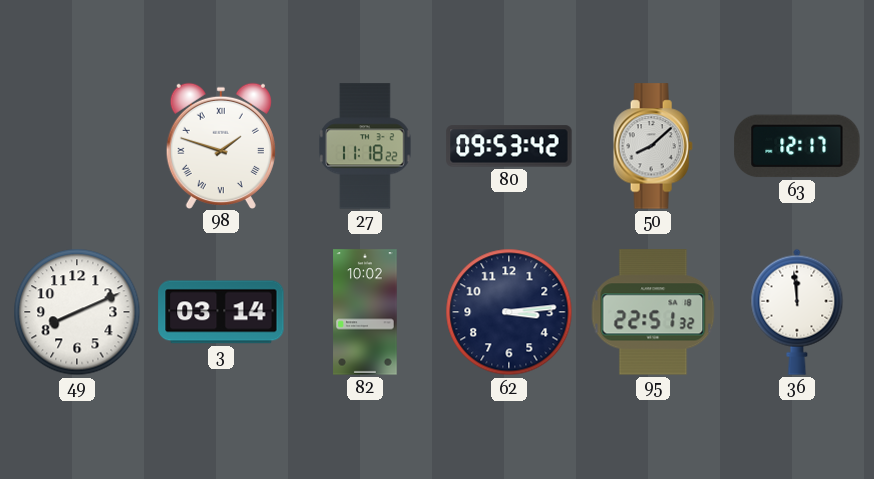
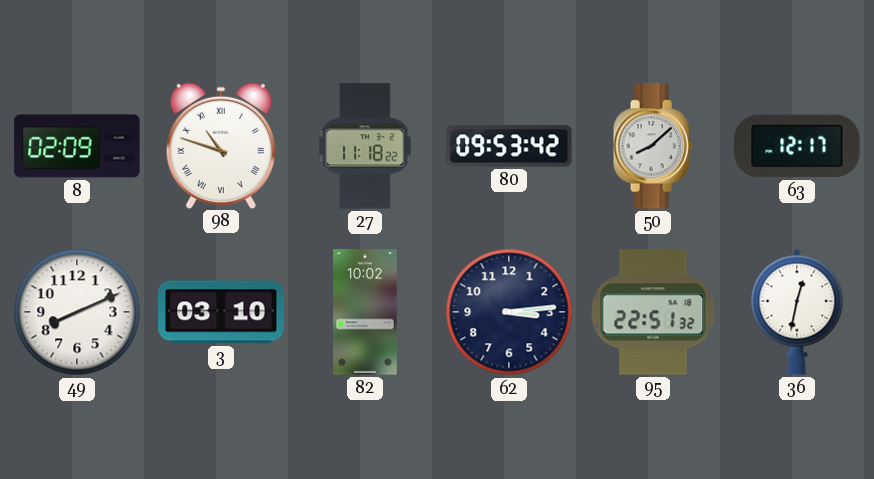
8: none -> 02:09 (77, 146)
98: 1:48 -> 10:48 (221, 145)
3: 03:14 -> 03:10 (221, 312)
36: 11:59 -> 12:32 (797, 312)
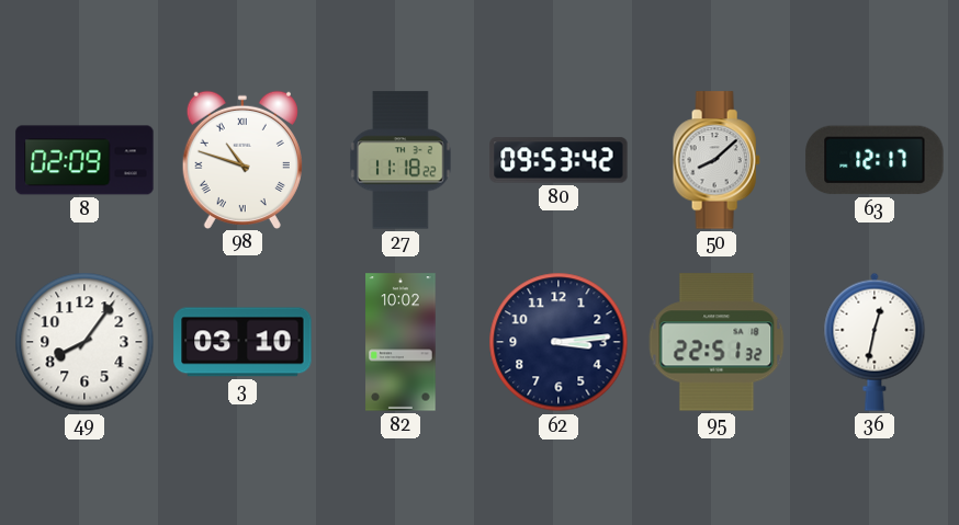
49: 8:11 -> 8:06 (84, 342)
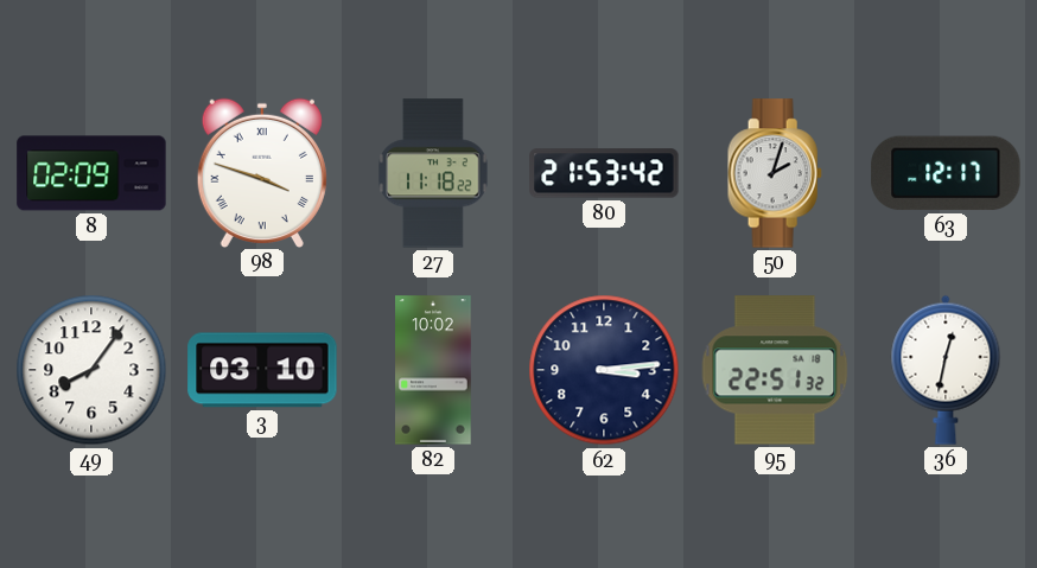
98: 10:48 -> 3:48 (262, 172)
80: 09:53 -> 21:53 (604, 173)
50: 8:08 -> 2:03 (775, 173)
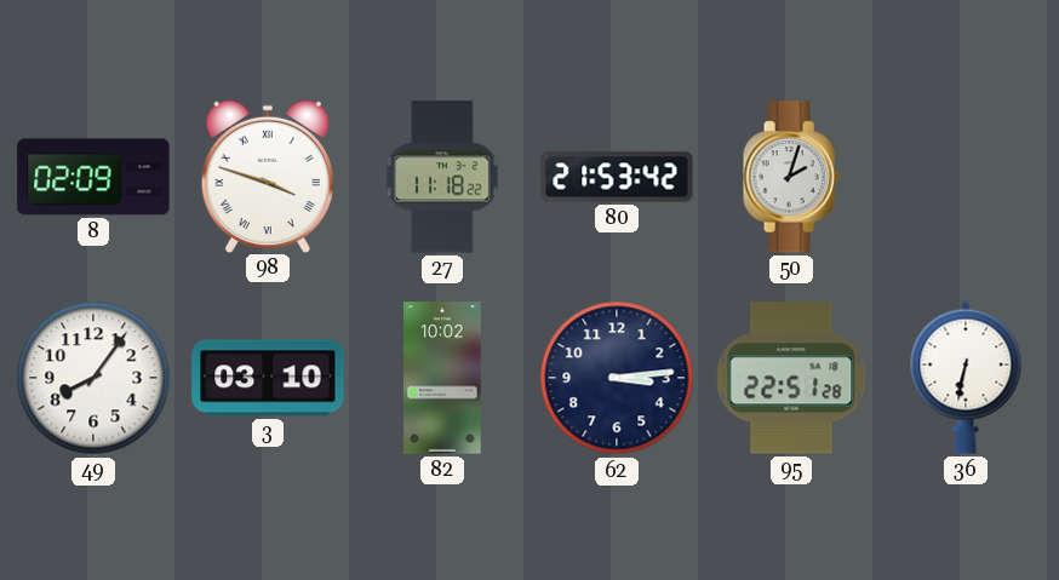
63: 12:17 -> none (946, 173)
95: 22:51:32 -> 22:51:28 (791, 378)
36: 12:32 -> 6:32 (966, 378)
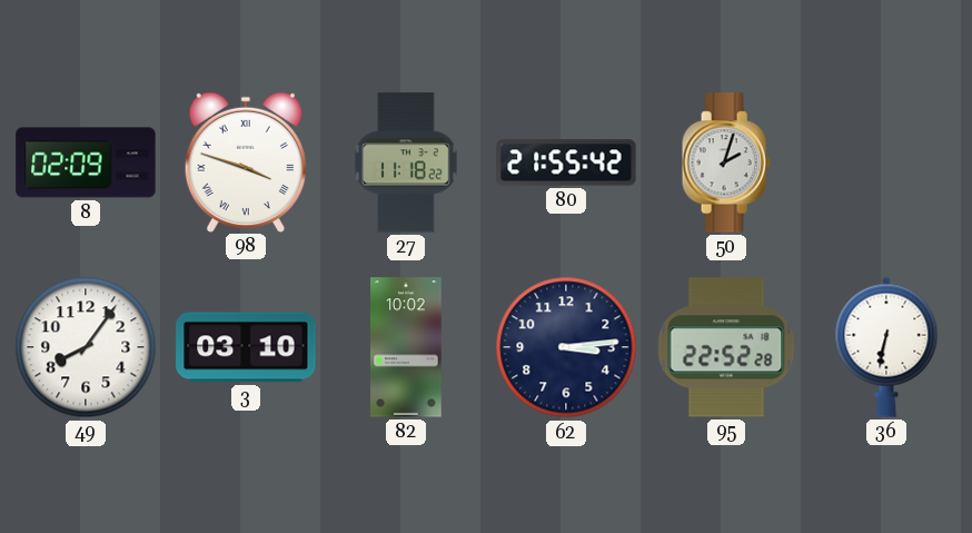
80: 21:53 -> 21:55 (566, 162)
95: 22:51 -> 22:52 (726, 347)
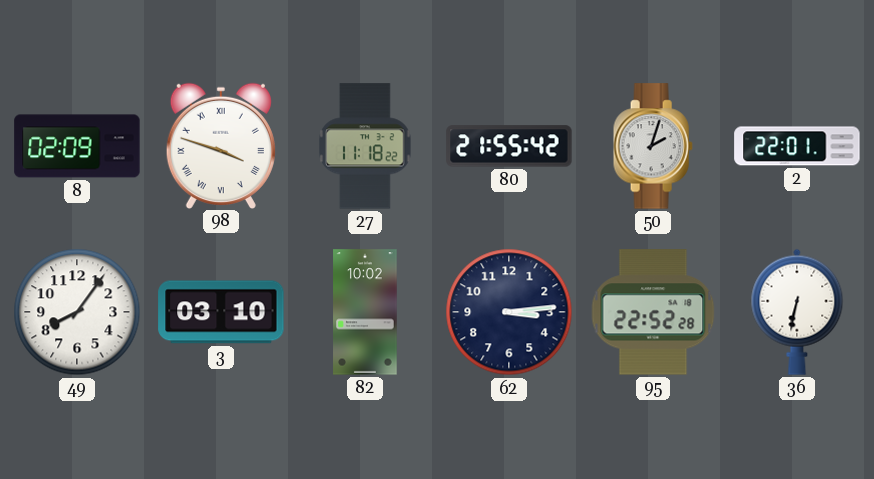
2: none -> 22:01 (797, 146)
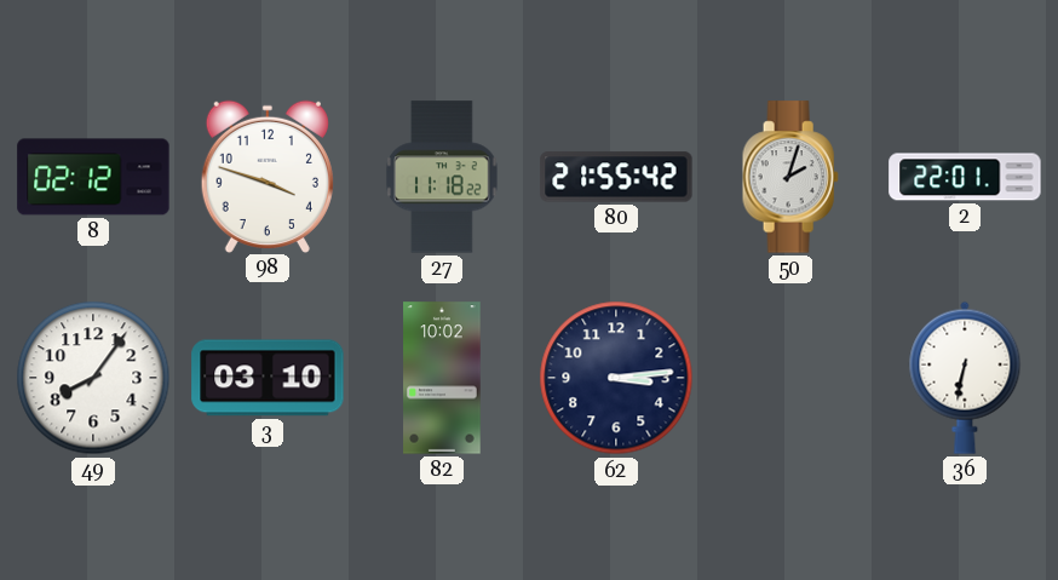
8: 02:09 -> 02:12 (93, 177)
98 numerals: Roman -> Arabic (268, 176)
95: 22:52 -> none (653, 312)
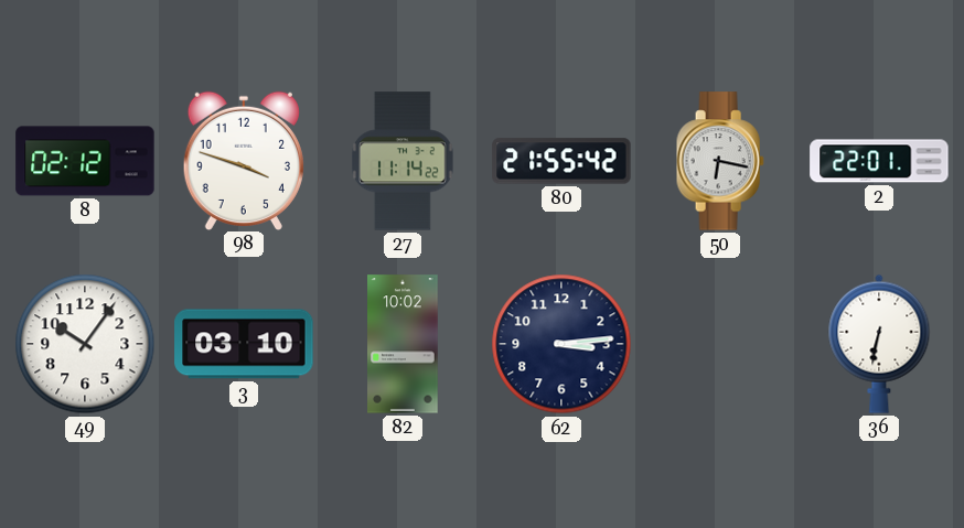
27: 11:18 -> 11:14 (403, 161)
50: 2:03 -> 6:17 (720, 161)
49: 8:06 -> 10:06 (85, 344)
